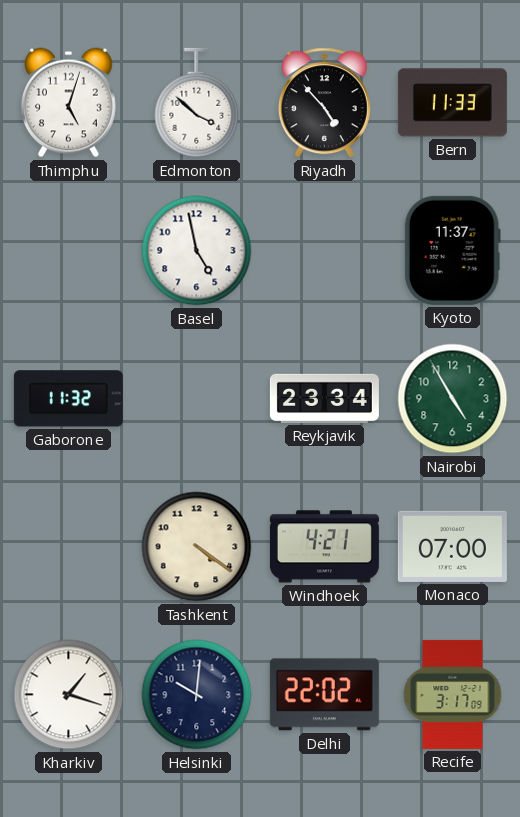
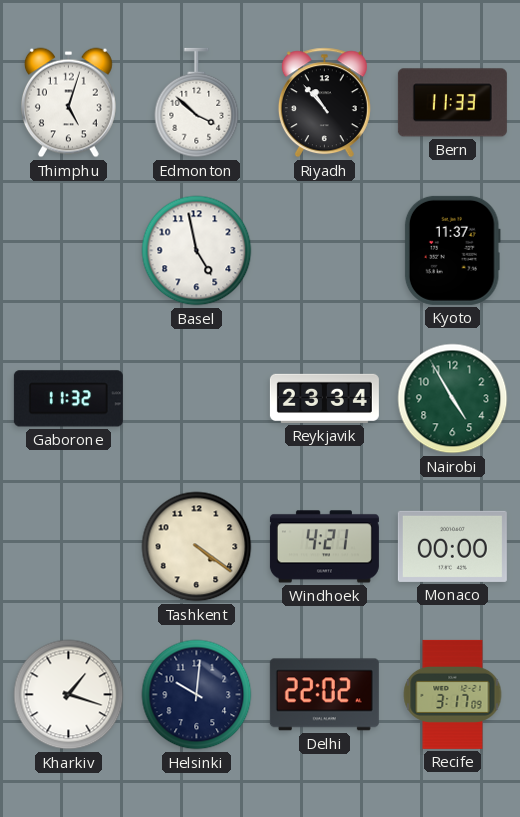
Riyadh: 4:53 -> 10:53 (324, 103)
Monaco: 07:00 -> 00:00 (452, 546)
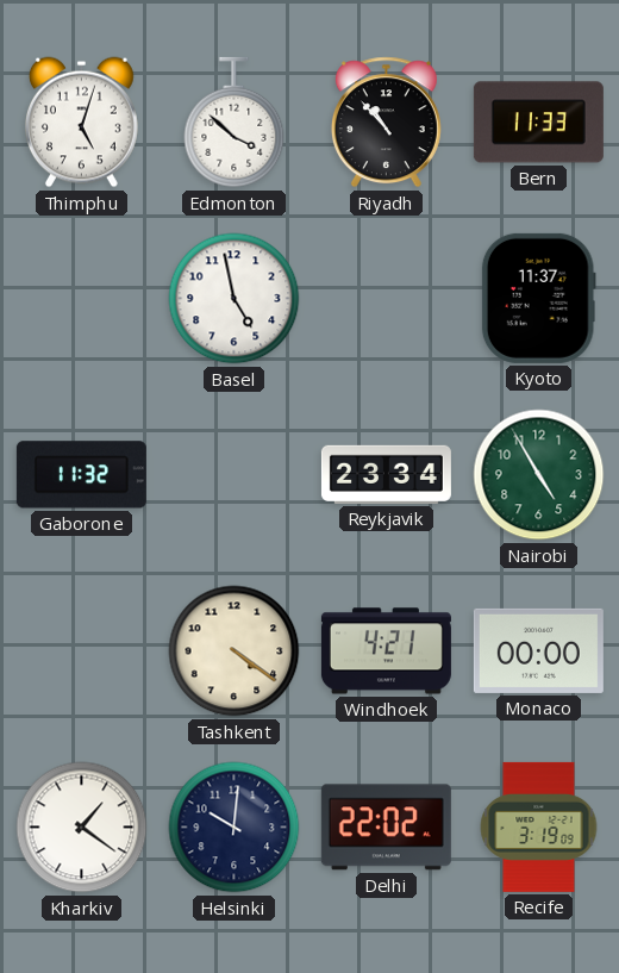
Kharkiv: 1:18 -> 1:21 (82, 828)
Recife: 3:17 -> 3:19 (539, 827)
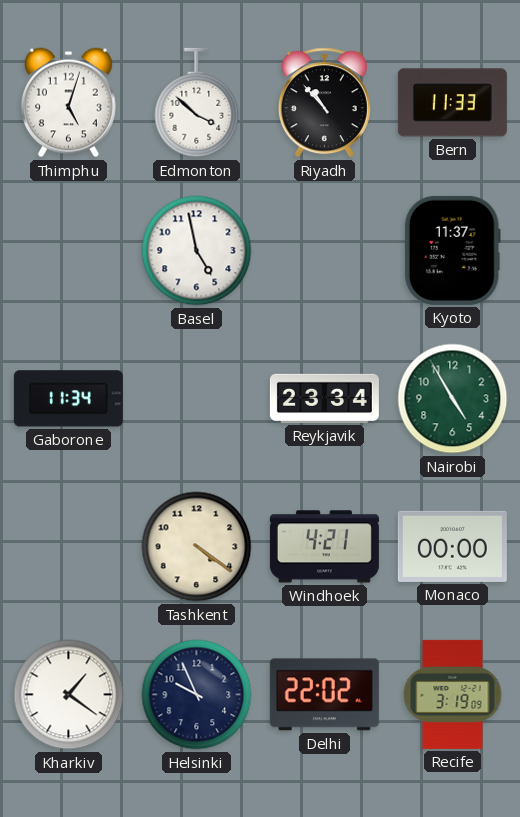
Gaborone: 11:32 -> 11:34 (68, 399)
Helsinki: 10:01 -> 9:56 (197, 695)
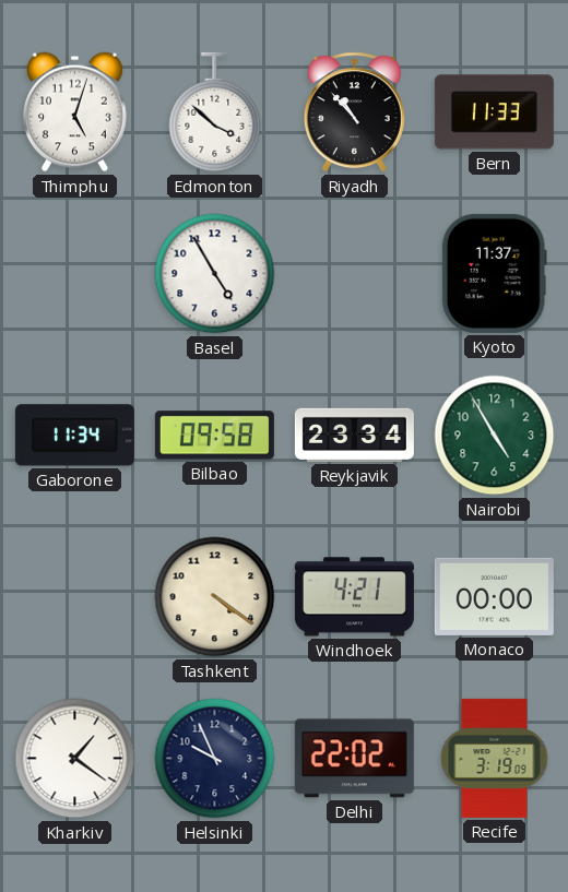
Basel: 4:58 -> 4:55 (215, 274)
Bilbao: none -> 09:58 (214, 436)
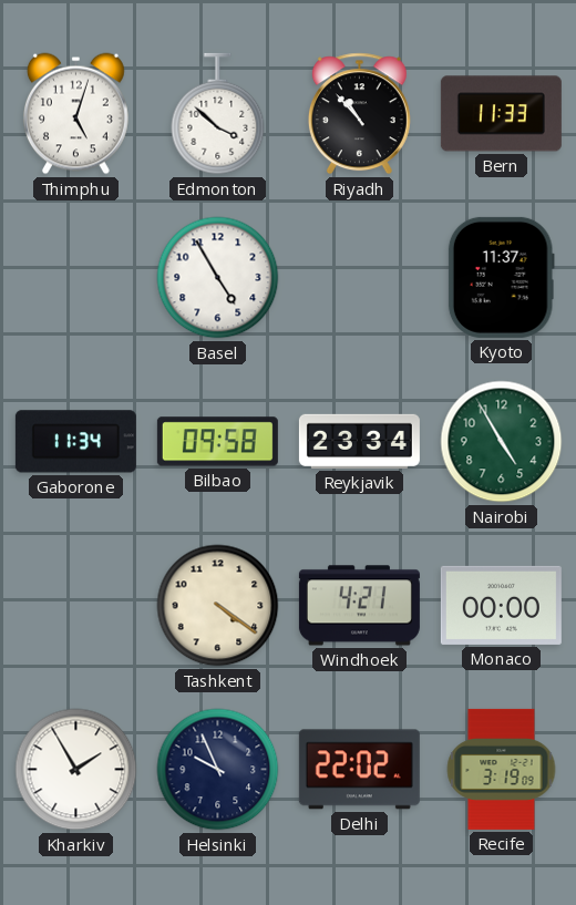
Kharkiv: 1:21 -> 1:55 (76, 770)
